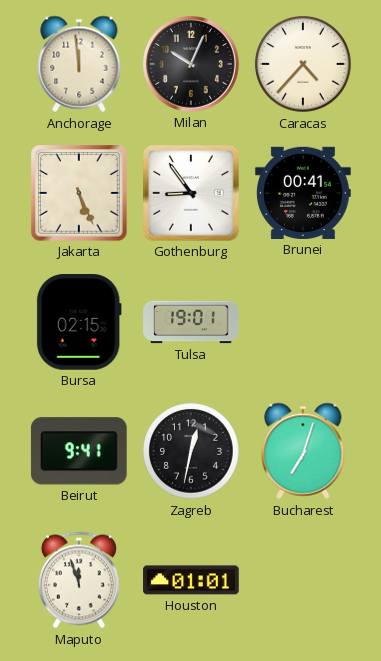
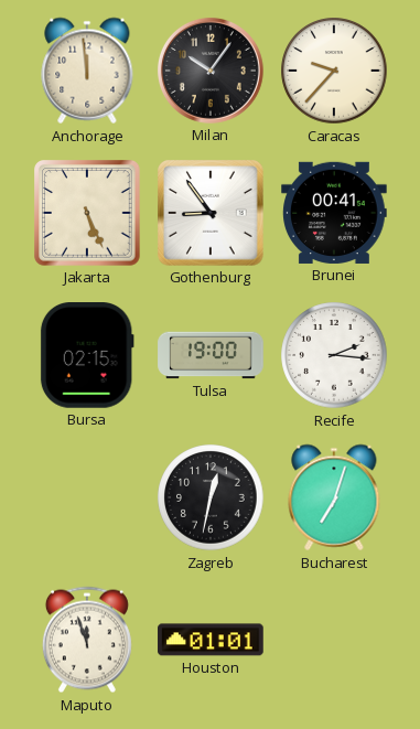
Milan: 10:04 -> 10:06 (211, 71)
Caracas: 4:37 -> 9:37 (334, 71)
Tulsa: 19:01 -> 19:00 (211, 355)
Recife: none -> 2:16 (334, 355)
Beirut: 9:41 -> none (79, 451)
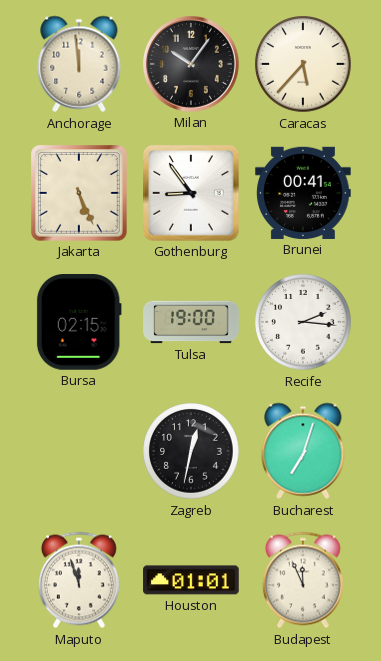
Caracas: 9:37 -> 5:37 (303, 64)
Budapest: none -> 11:56 (303, 580)
